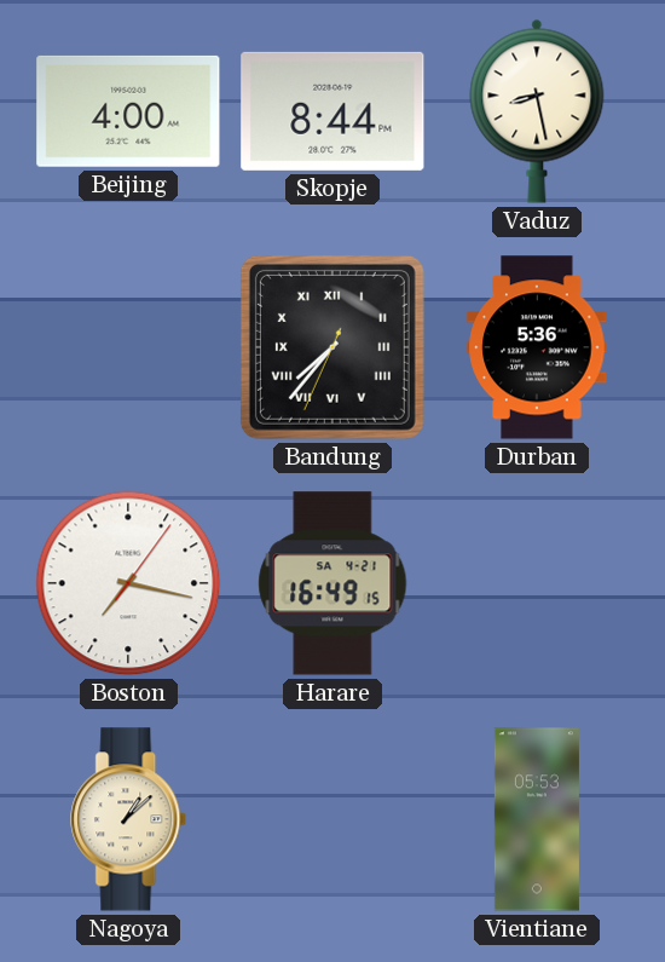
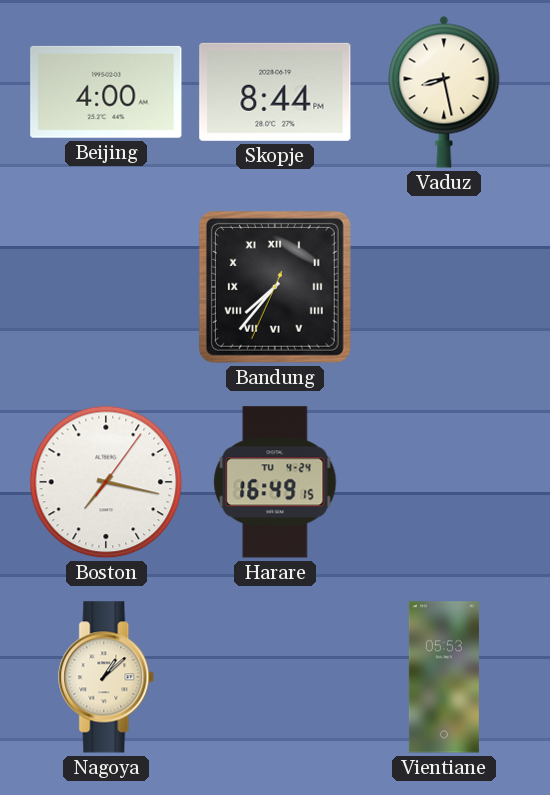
Durban: 5:36 -> none (537, 347)
Harare date: SA 4-21 -> TU 4-24 (275, 482)
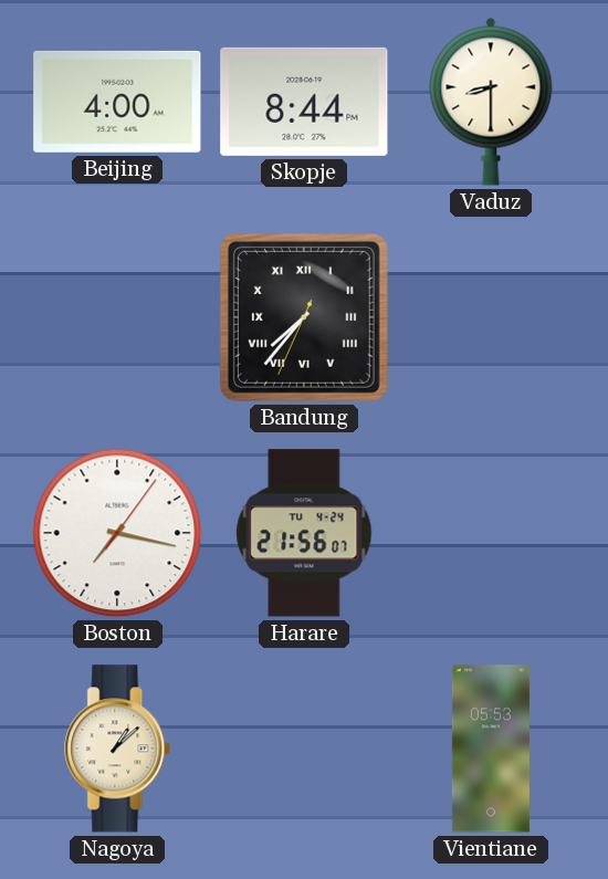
Vaduz: 8:28 -> 8:30 (491, 102)
Harare: 16:49 -> 21:56 (304, 533)
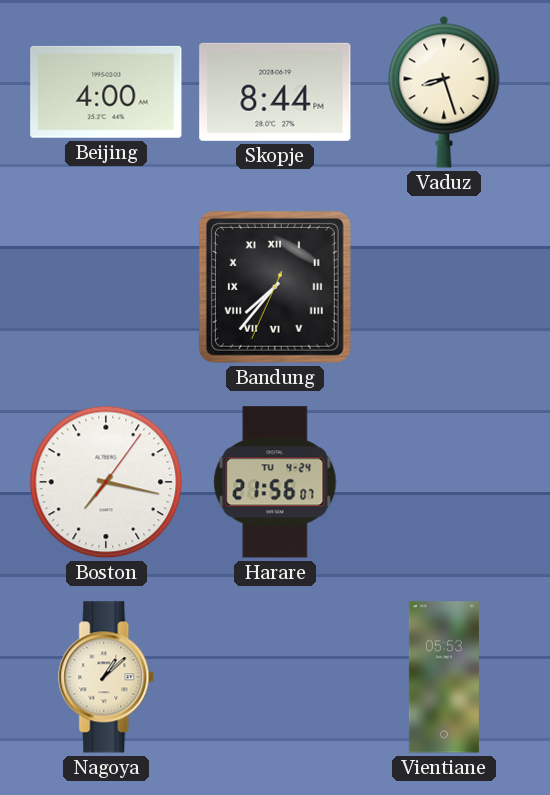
Vaduz: 8:30 -> 8:27 (444, 92)
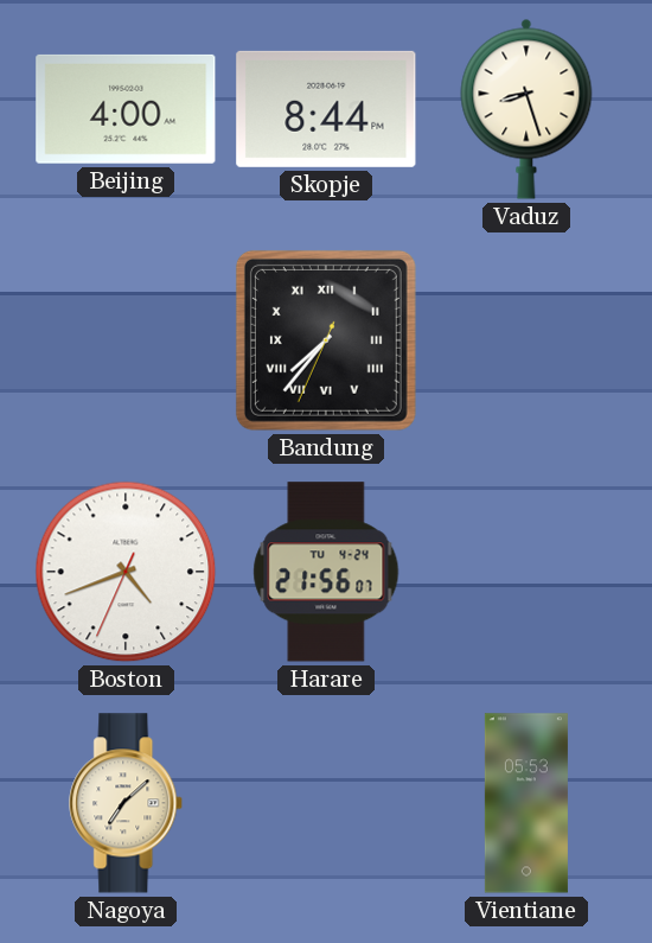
Boston: 7:17 -> 4:41 (126, 572)
Nagoya: 1:08 -> 7:08 (127, 803)
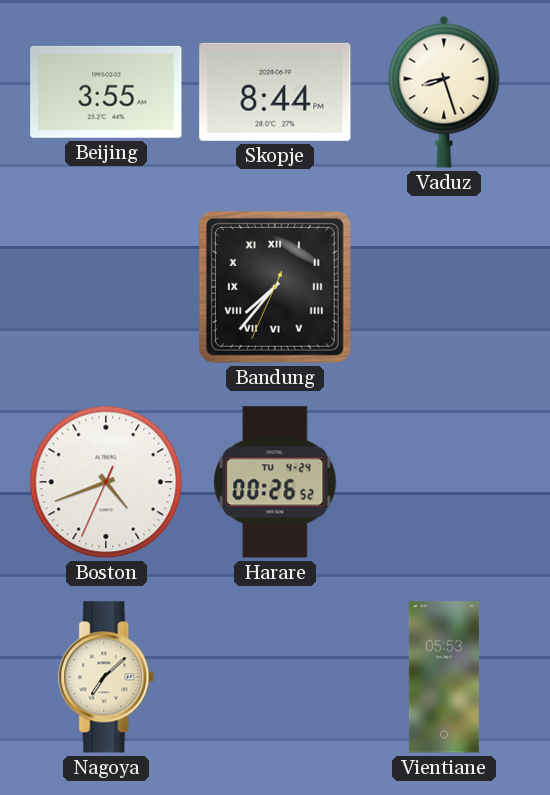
Beijing: 4:00 -> 3:55 (106, 92)
Harare: 21:56 -> 00:26 (275, 482)
